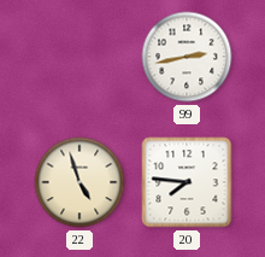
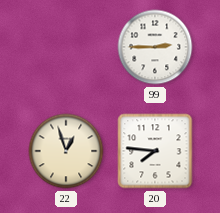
99: 2:43 -> 2:45 (155, 47)
22: 4:57 -> 12:57 (66, 151)
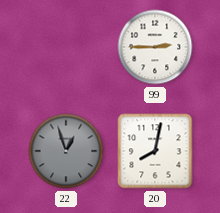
22 dial: cream -> grey (66, 151)
20: 7:46 -> 8:02 (155, 151)
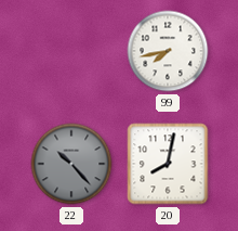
99: 2:45 -> 7:43 (168, 51)
22: 12:57 -> 10:23 (71, 164)
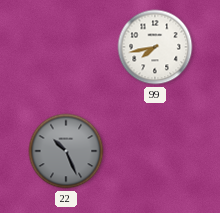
22: 10:23 -> 10:26 (66, 151)
20: 8:02 -> none (168, 164)
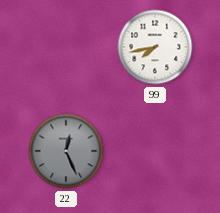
22: 10:26 -> 12:26 (66, 151)
